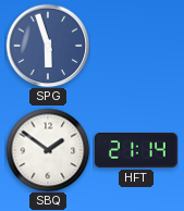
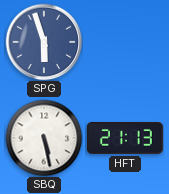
SBQ: 1:51 -> 5:28 (44, 138)
HFT: 21:14 -> 21:13 (125, 139)
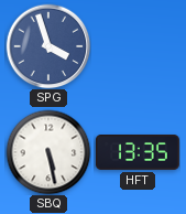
SPG: 5:57 -> 3:57 (48, 46)
HFT: 21:13 -> 13:35 (138, 153)
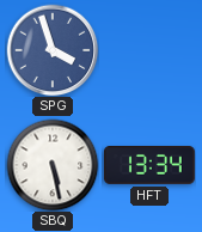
HFT: 13:35 -> 13:34 (149, 166)
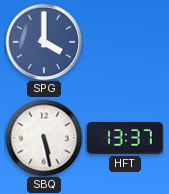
SPG: 3:57 -> 4:00 (44, 42)
HFT: 13:34 -> 13:37 (125, 139)
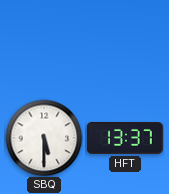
SPG: 4:00 -> none (44, 42)
SBQ: 5:28 -> 5:30 (44, 138)
